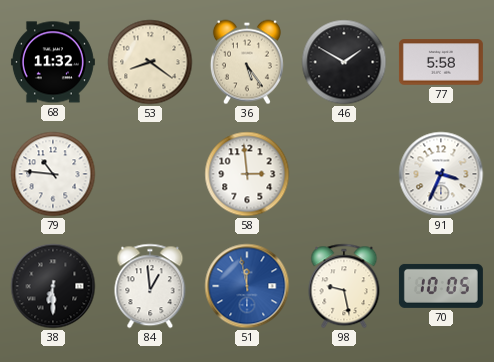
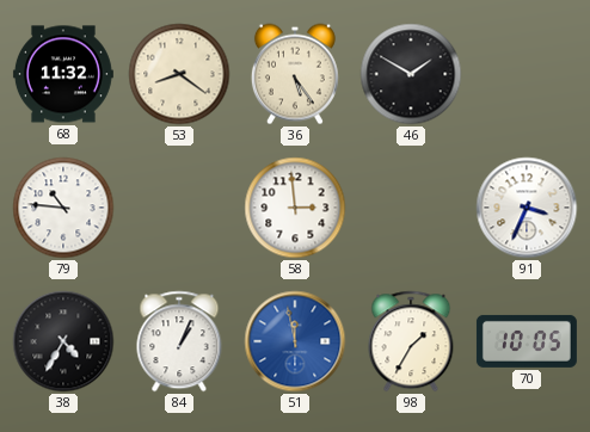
77: 5:58 -> none (441, 62)
38: 6:30 -> 4:35 (63, 341)
84: 12:59 -> 1:04 (179, 341)
98: 9:28 -> 1:35 (411, 341)
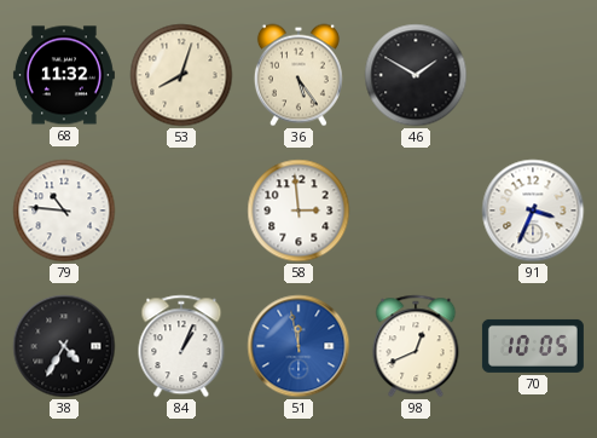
53: 8:21 -> 8:03 (181, 75)
98: 1:35 -> 12:41 (416, 346)
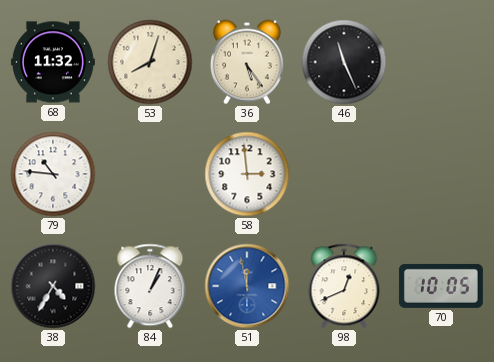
46: 1:50 -> 11:26 (344, 62)
91: 3:34 -> none (533, 211)
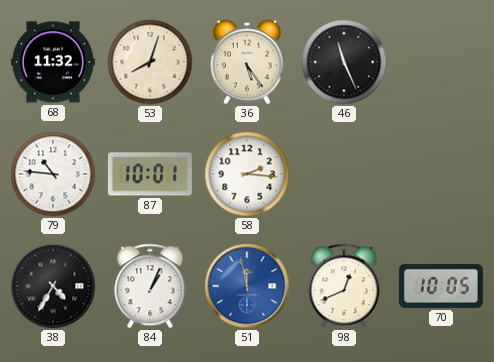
87: none -> 10:01 (150, 174)
58: 2:59 -> 2:16 (247, 174)
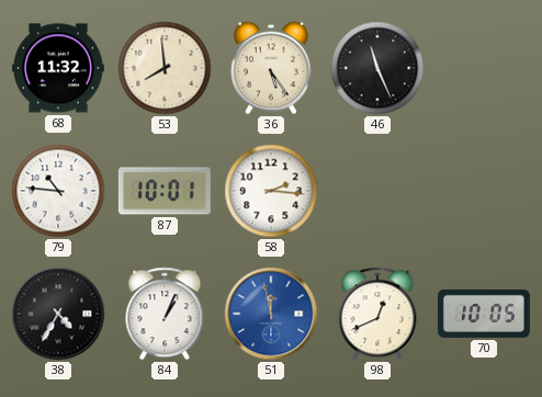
53: 8:03 -> 7:59 (165, 68)
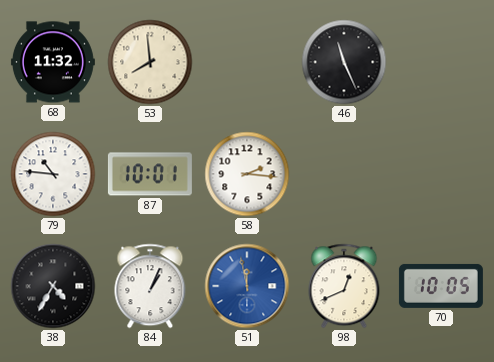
36: 5:24 -> none (271, 68)
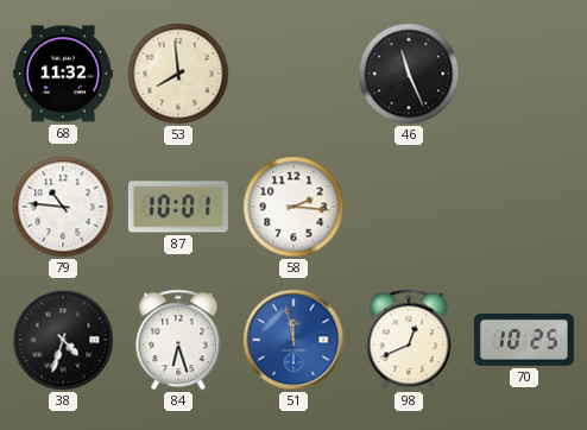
38: 4:35 -> 4:33 (63, 340)
84: 1:04 -> 6:27 (178, 340)
70: 10:05 -> 10:25 (524, 340)
